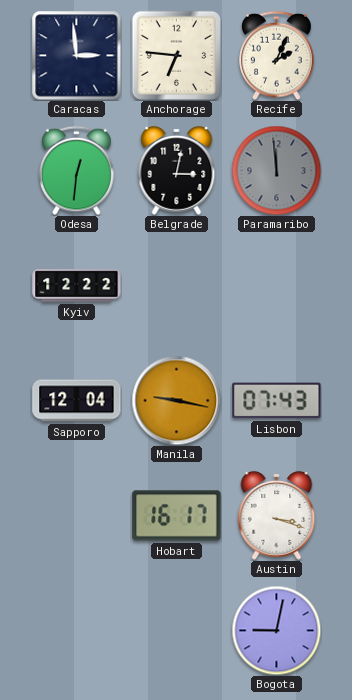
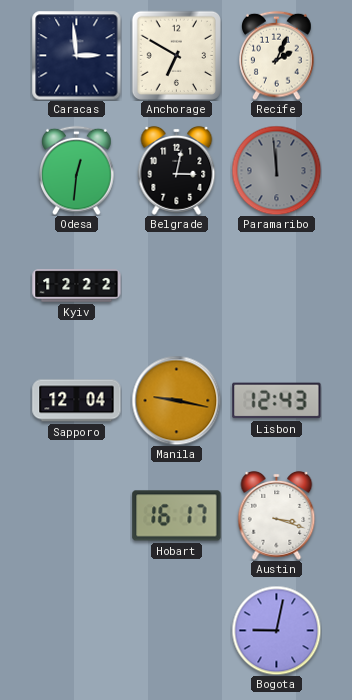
Anchorage: 6:46 -> 6:50 (176, 55)
Lisbon: 07:43 -> 12:43 (277, 401)
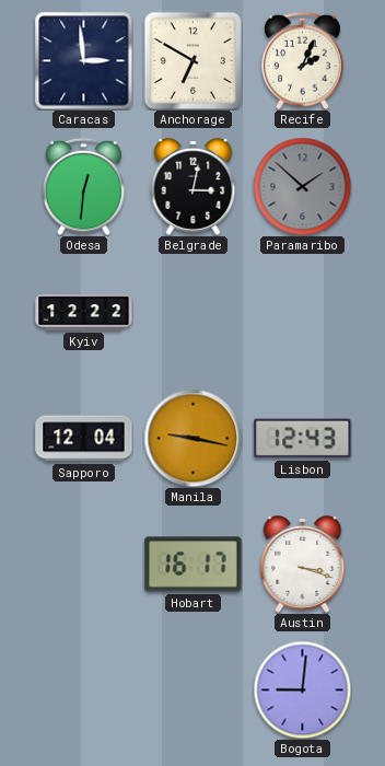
Paramaribo: 11:59 -> 1:52 (302, 186)
Bogota: 9:02 -> 9:01 (302, 689)
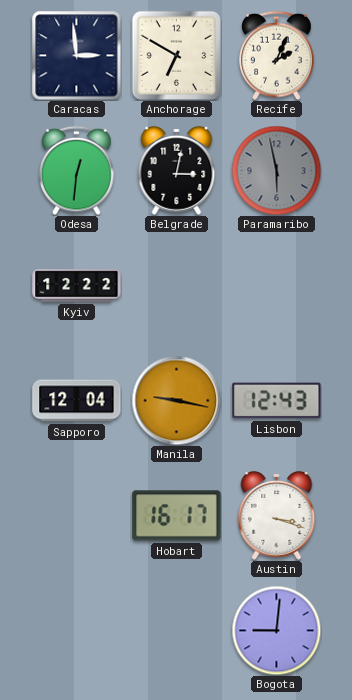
Paramaribo: 1:52 -> 5:58 (276, 170)
